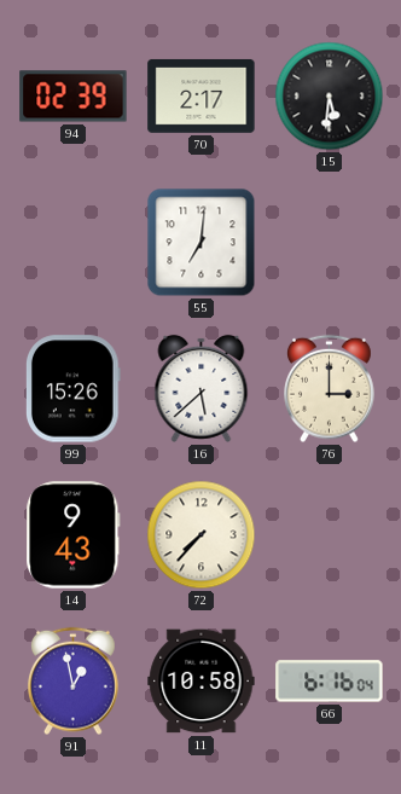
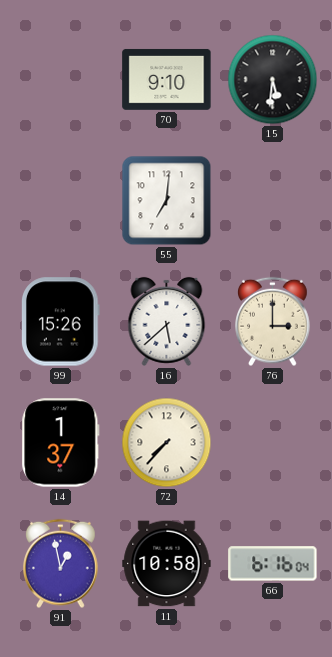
94: 02:39 -> none (74, 97)
70: 2:17 -> 9:10 (167, 79)
14: 9:43 -> 1:37 (61, 443)
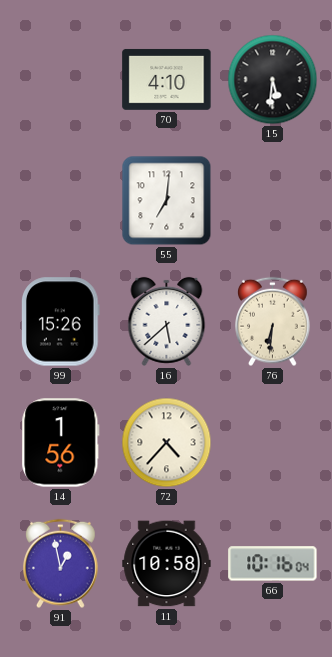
70: 9:10 -> 4:10 (167, 79)
76: 3:00 -> 6:31 (273, 322)
14: 1:37 -> 1:56 (61, 443)
72: 7:37 -> 4:37 (167, 443)
66: 6:16 -> 10:16 (273, 564)
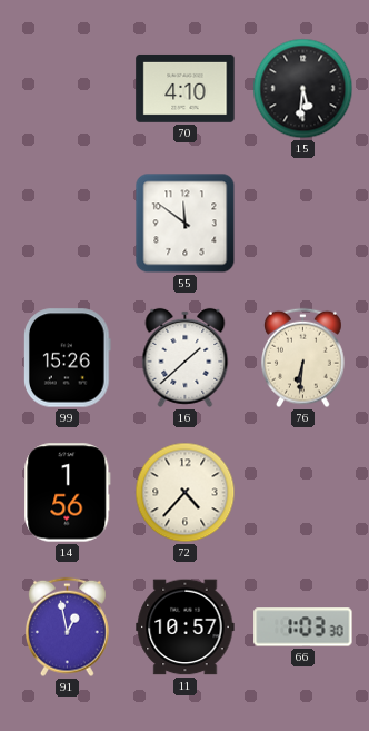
55: 7:01 -> 11:51 (186, 224)
16: 5:38 -> 1:38 (186, 357)
11: 10:58 -> 10:57 (186, 628)
66: 10:16 -> 1:03 (303, 628)
